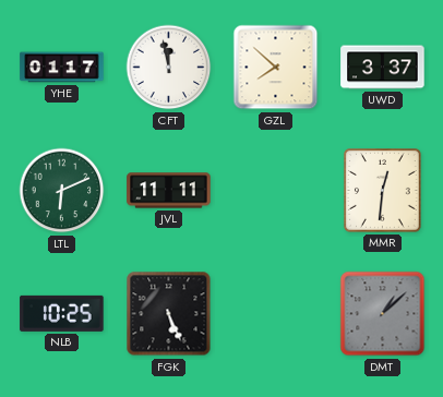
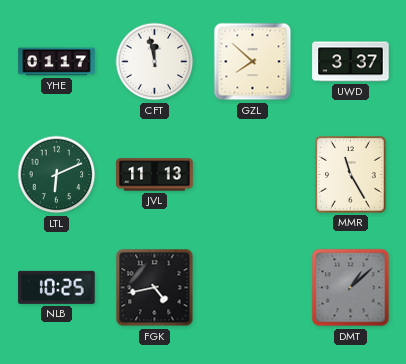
JVL: 11:11 -> 11:13 (155, 175)
MMR: 12:31 -> 11:25 (351, 175)
FGK: 5:26 -> 4:43 (155, 288)
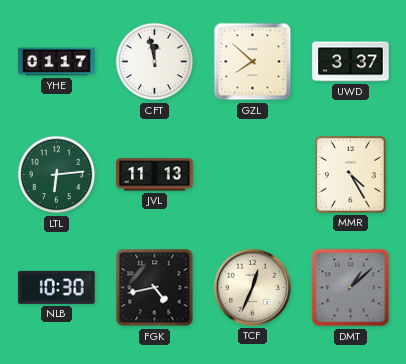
LTL: 6:11 -> 6:14 (57, 175)
MMR: 11:25 -> 4:25 (351, 175)
NLB: 10:25 -> 10:30 (57, 287)
TCF: none -> 12:34 (252, 287)
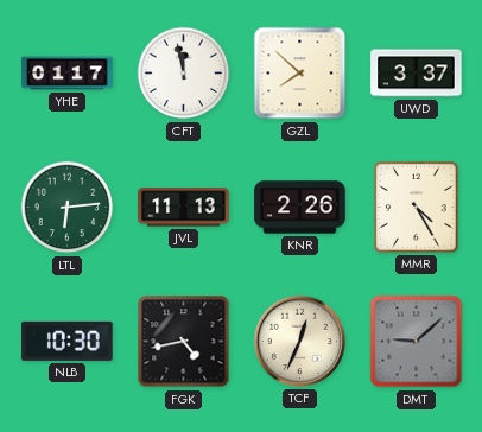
KNR: none -> 2:26 (300, 208)
DMT: 1:08 -> 9:08 (417, 342)
